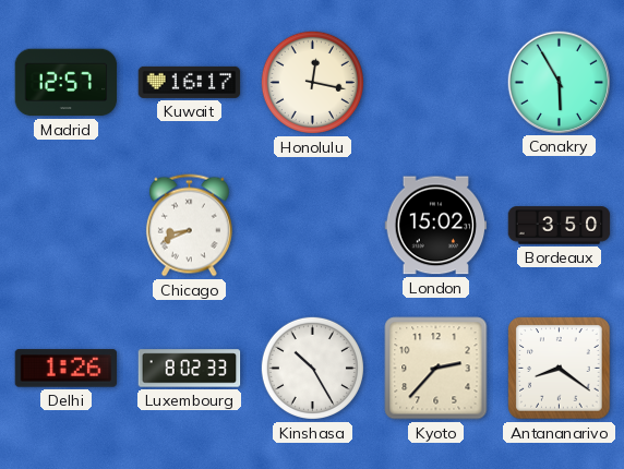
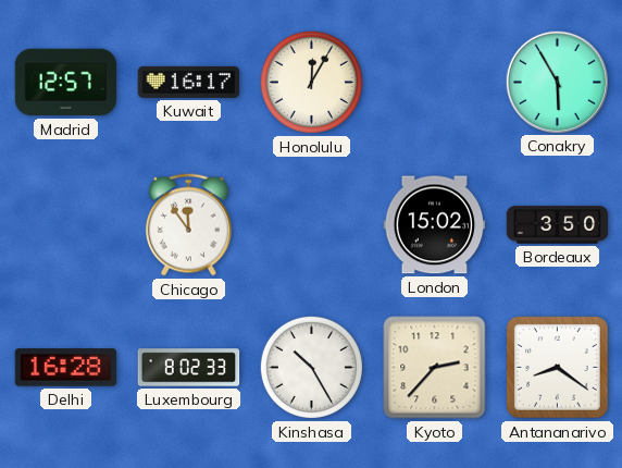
Honolulu: 12:17 -> 12:05 (311, 82)
Chicago: 8:41 -> 11:54 (188, 225)
Delhi: 1:26 -> 16:28 (66, 368)
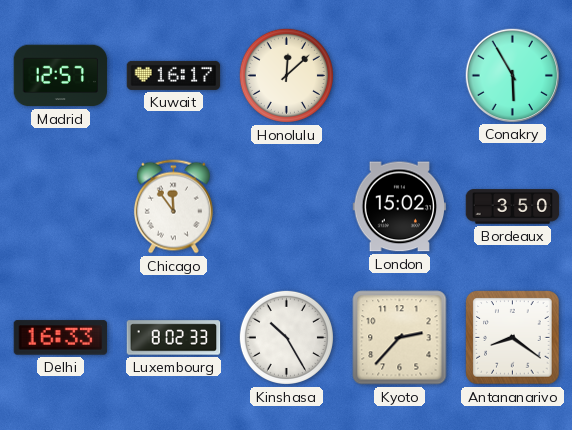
Honolulu: 12:05 -> 12:08 (286, 75)
Delhi: 16:28 -> 16:33 (61, 338)
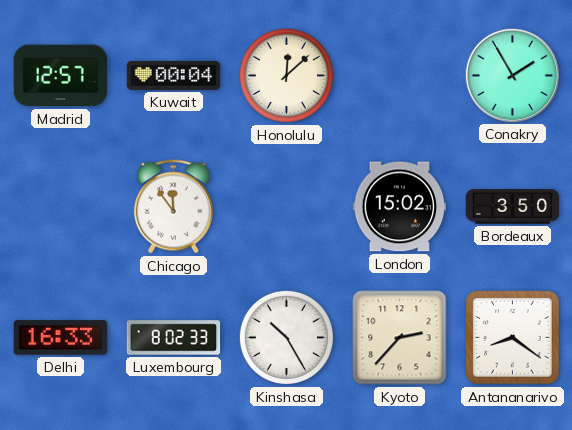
Kuwait: 16:17 -> 00:04 (174, 75)
Conakry: 5:55 -> 1:55 (512, 75)
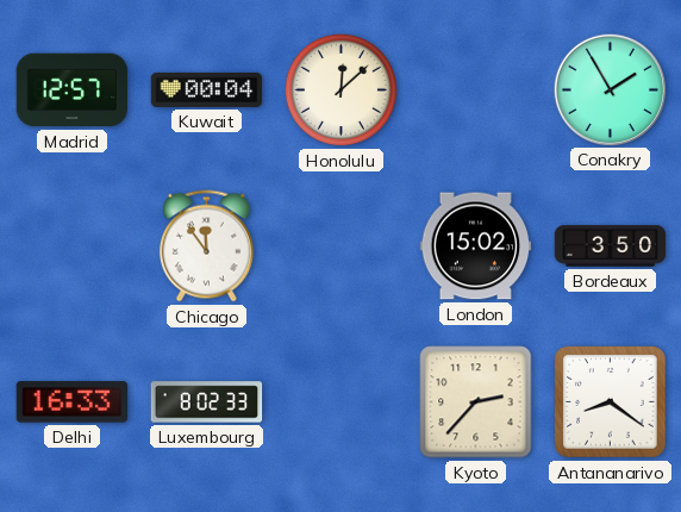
Kinshasa: 10:25 -> none (286, 337)
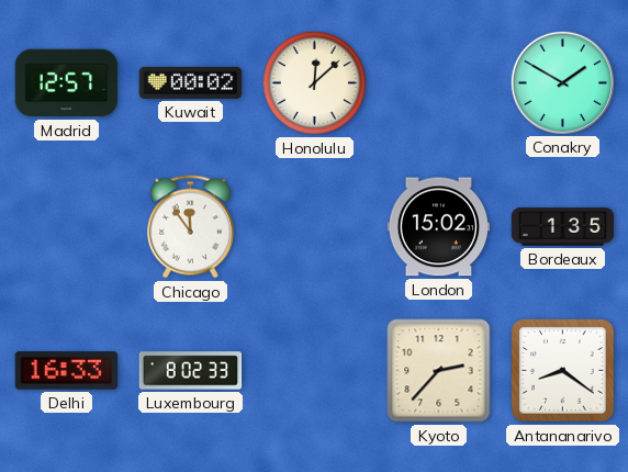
Kuwait: 00:04 -> 00:02 (191, 82)
Conakry: 1:55 -> 1:50 (562, 82)
Bordeaux: 3:50 -> 1:35 (563, 227)
